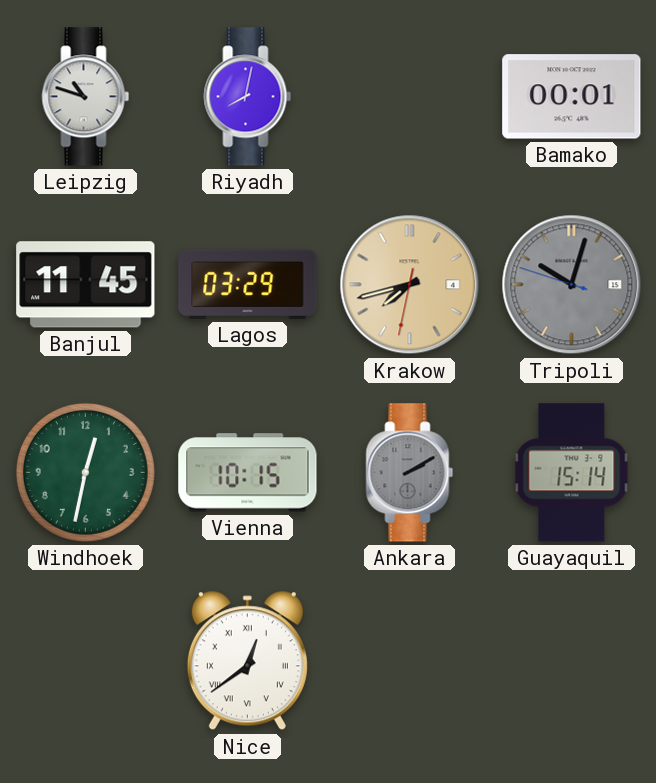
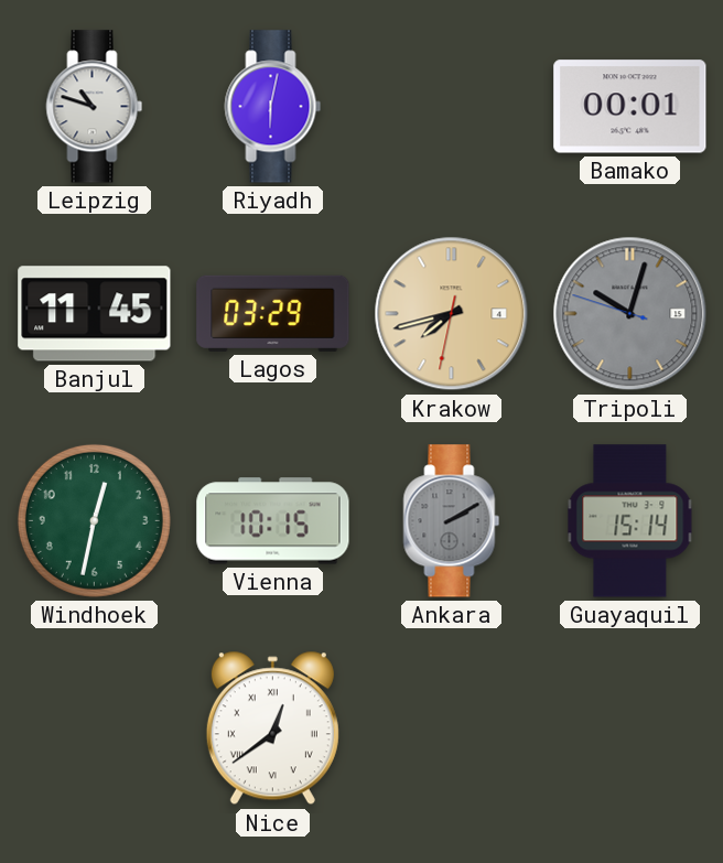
Riyadh: 8:02 -> 6:02 (273, 107)
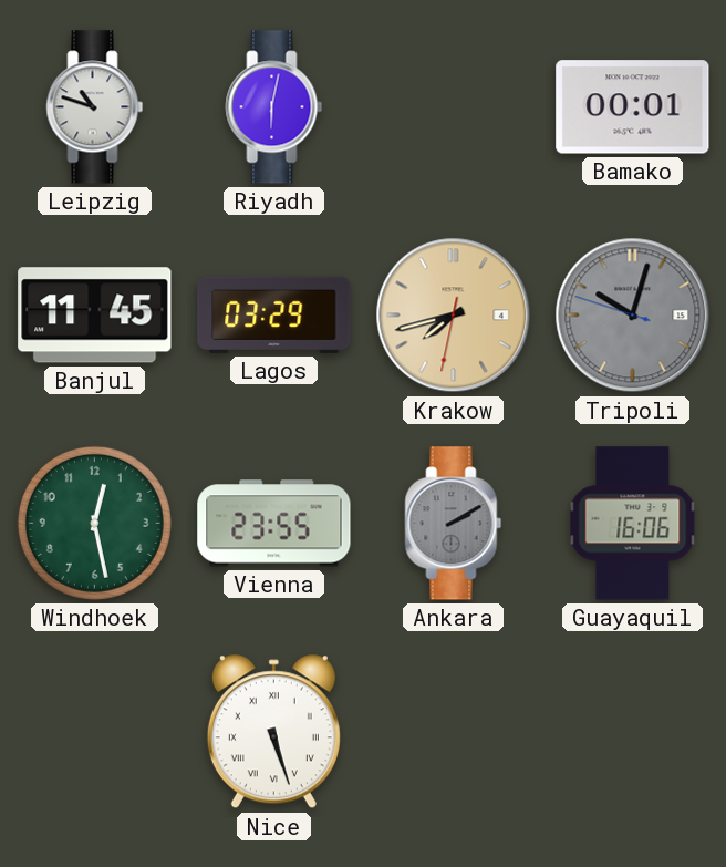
Windhoek: 12:32 -> 12:28 (94, 523)
Vienna: 10:15 -> 23:55 (274, 524)
Guayaquil: 15:14 -> 16:06 (633, 524)
Nice: 12:39 -> 5:27 (273, 732)
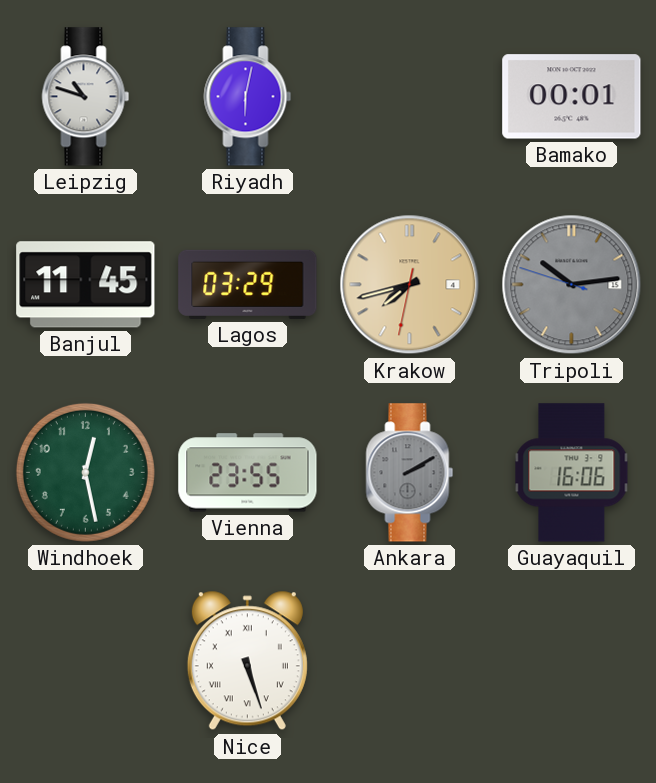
Tripoli: 10:02 -> 10:13 (572, 285)
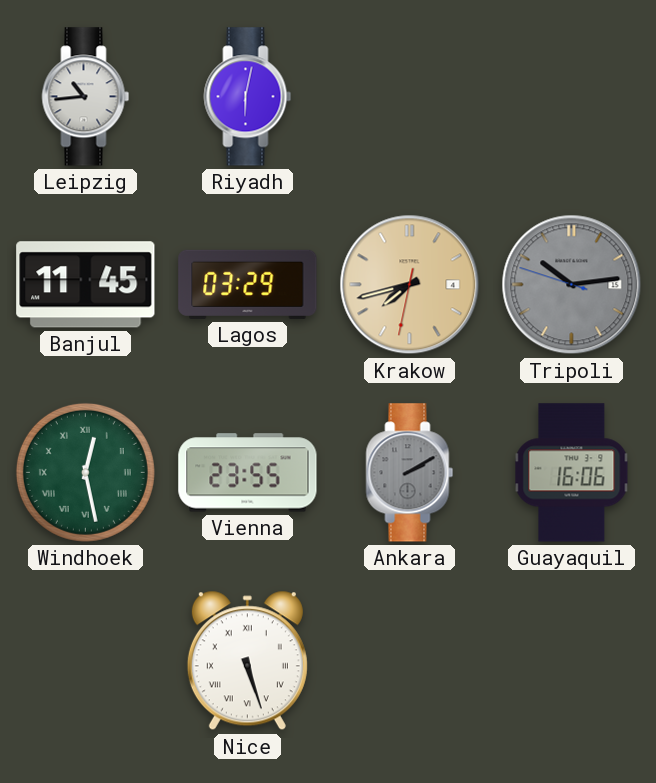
Leipzig: 10:48 -> 10:44 (86, 97)
Bamako: 00:01 -> none (572, 97)
Windhoek numerals: Arabic -> Roman (85, 472)
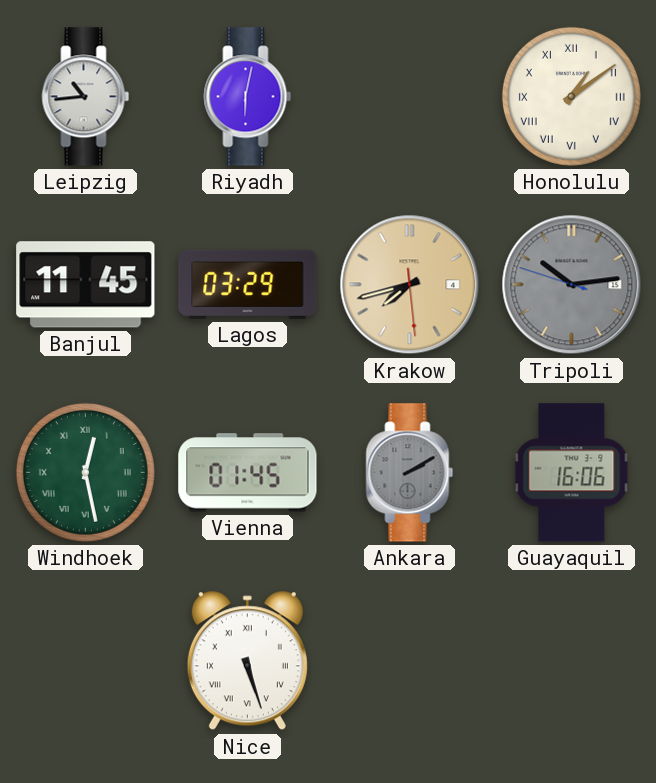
Honolulu: none -> 1:09 (571, 96)
Krakow: 7:42:32 -> 7:42:29 (410, 285)
Vienna: 23:55 -> 01:45 (248, 473)
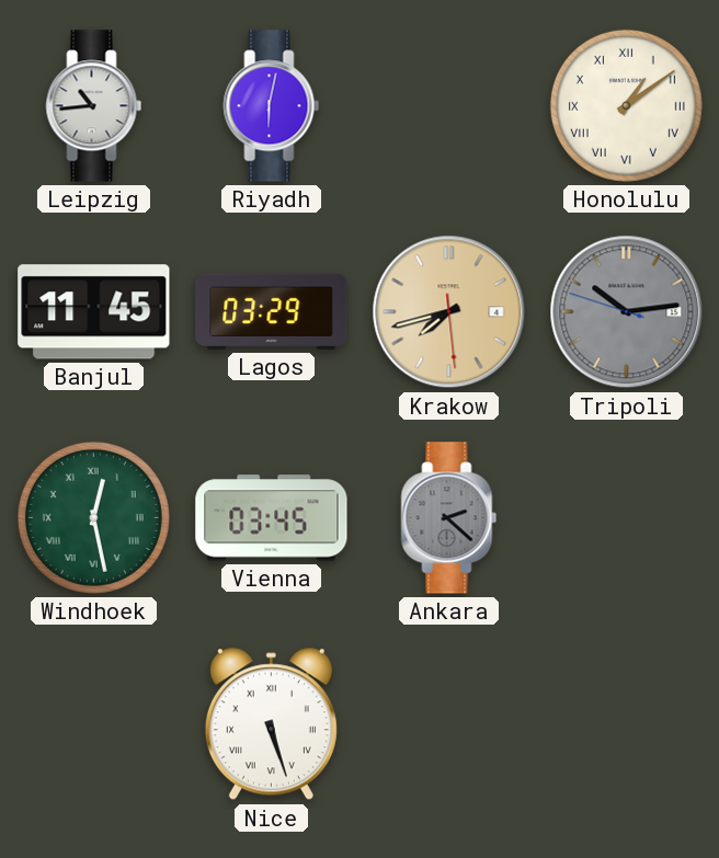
Vienna: 01:45 -> 03:45 (272, 518)
Ankara: 2:10 -> 2:22 (449, 518)
Guayaquil: 16:06 -> none (572, 473)
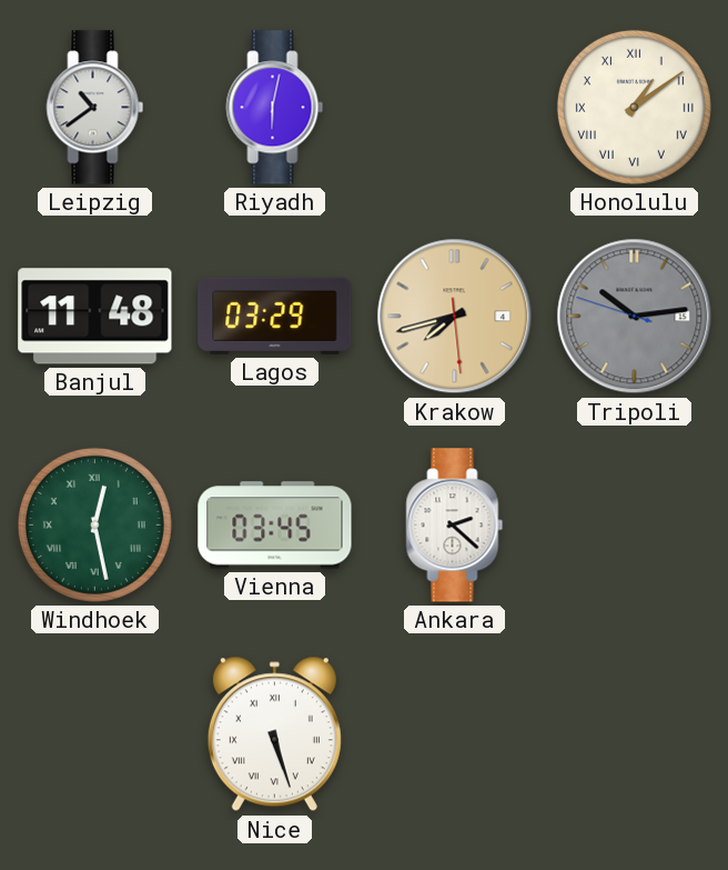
Leipzig: 10:44 -> 10:39 (95, 108)
Banjul: 11:45 -> 11:48 (95, 317)
Ankara dial: grey -> white (455, 526)
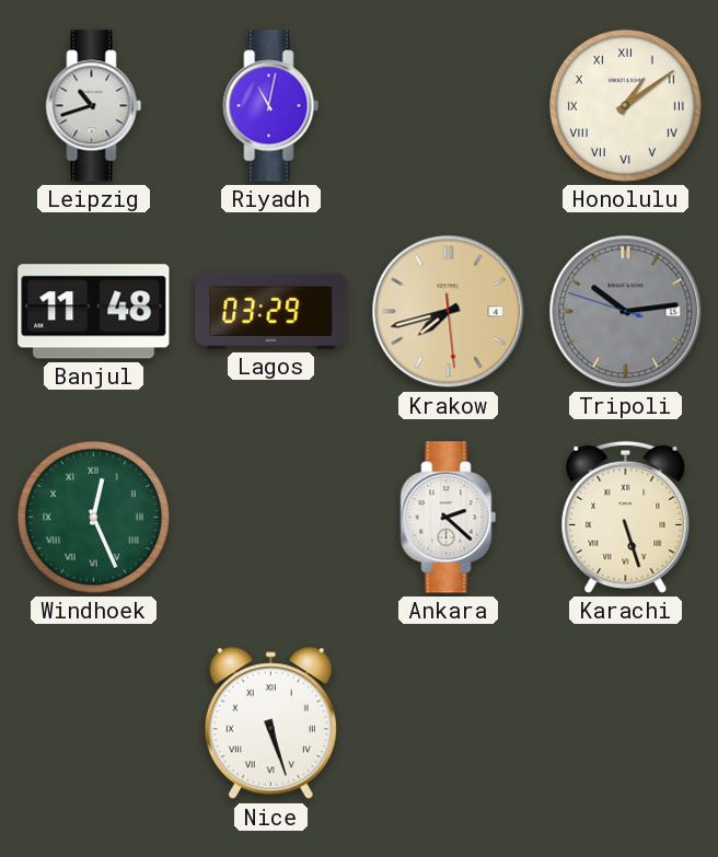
Leipzig: 10:39 -> 10:42 (94, 106)
Riyadh: 6:02 -> 11:02 (271, 106)
Windhoek: 12:28 -> 12:26 (93, 517)
Vienna: 03:45 -> none (275, 526)
Karachi: none -> 5:27 (626, 517)
